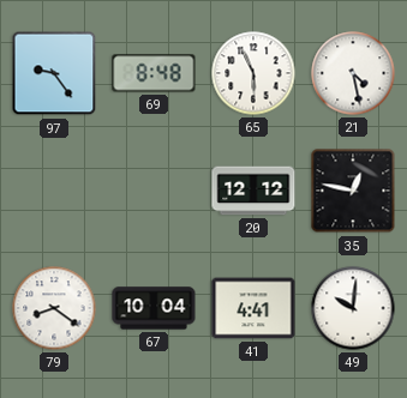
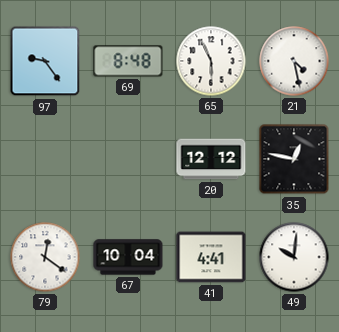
79: 8:21 -> 12:21 (45, 257)
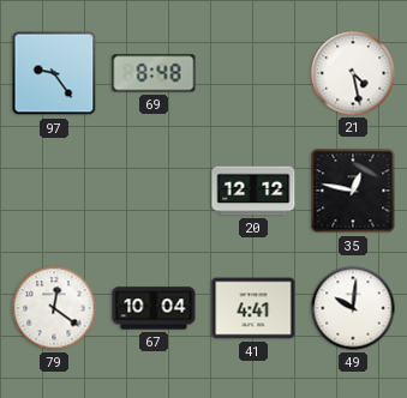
65: 5:56 -> none (211, 61)
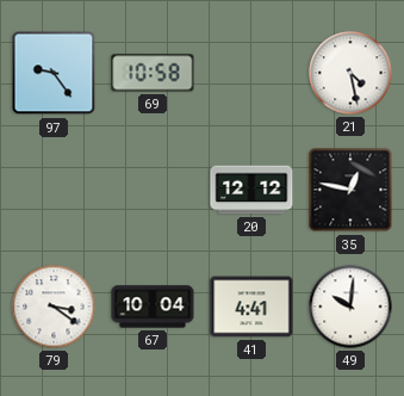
69: 8:48 -> 10:58 (153, 73)
79: 12:21 -> 3:21 (54, 307)
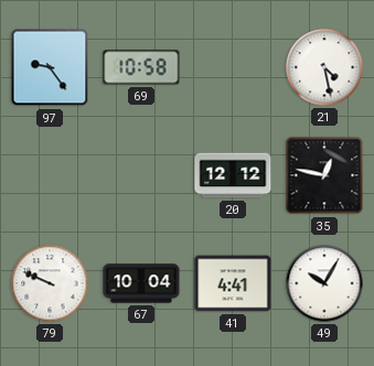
79: 3:21 -> 9:49 (50, 283)
49: 10:01 -> 10:05 (324, 283)
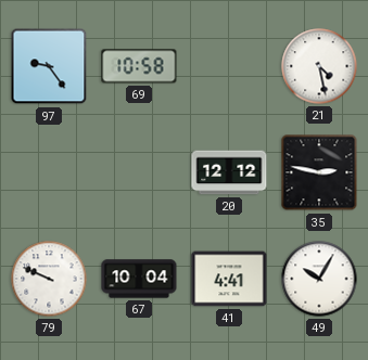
35: 12:47 -> 2:47 (319, 172)
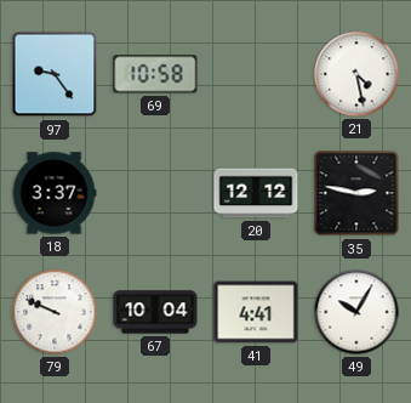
18: none -> 3:37 (55, 193)
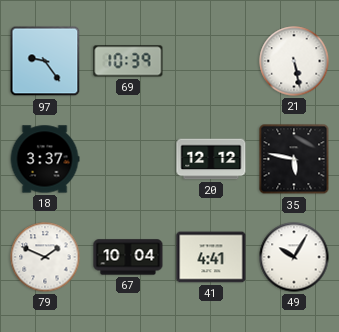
69: 10:58 -> 10:39 (128, 61)
21: 4:28 -> 5:28 (294, 61)
35: 2:47 -> 5:47 (294, 159)
79: 9:49 -> 1:49 (45, 257)
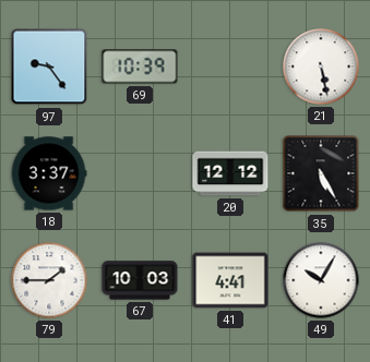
35: 5:47 -> 5:25 (321, 173)
79: 1:49 -> 1:45 (49, 280)
67: 10:04 -> 10:03 (140, 280)
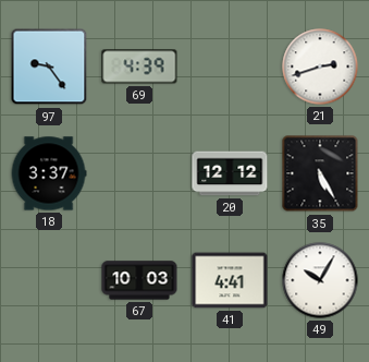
69: 10:39 -> 4:39 (139, 67)
21: 5:28 -> 2:42 (320, 67)
79: 1:45 -> none (49, 280)
